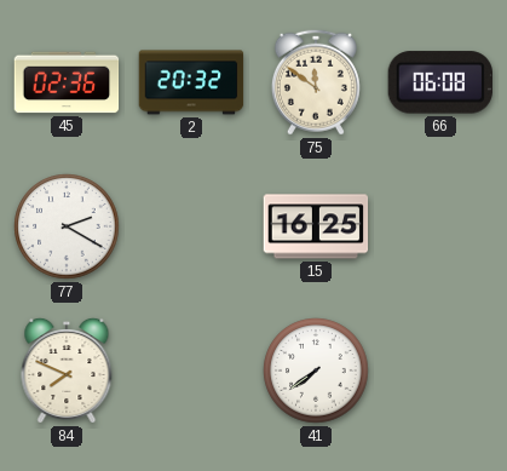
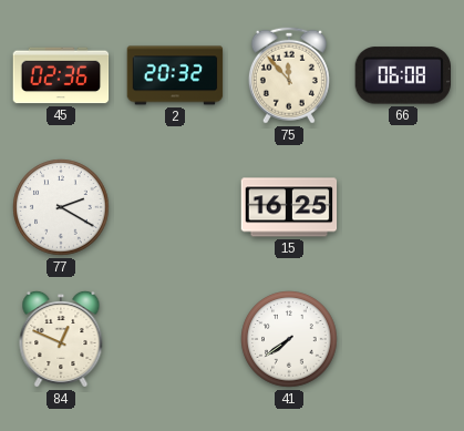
75: 11:51 -> 11:53 (289, 75)
84: 7:49 -> 12:49 (61, 339)
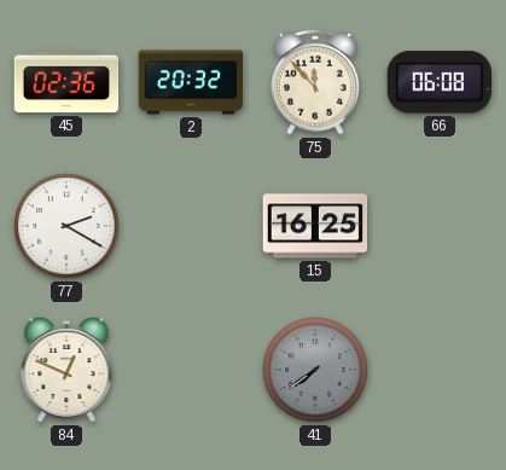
41 dial: white -> grey (315, 370)
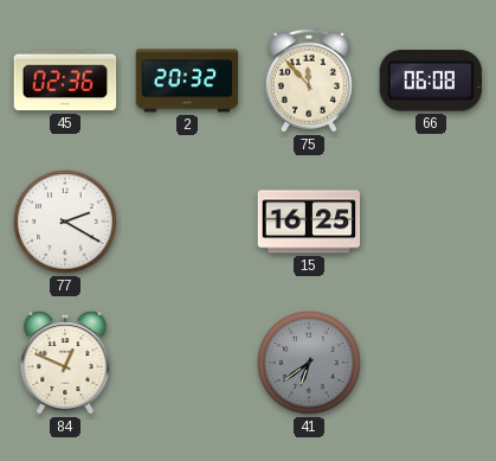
41: 7:39 -> 6:39 (309, 363)
